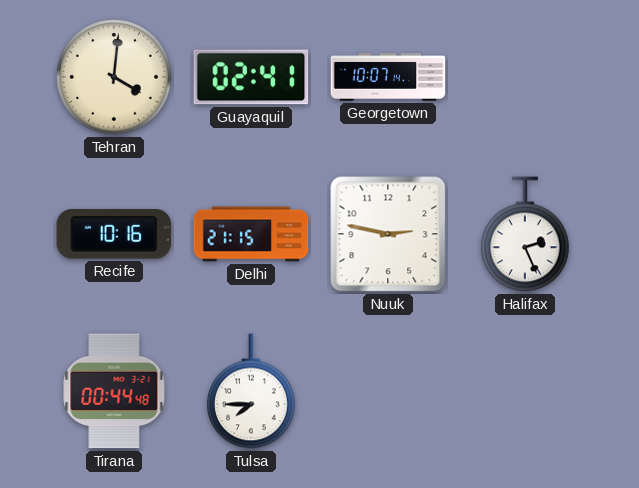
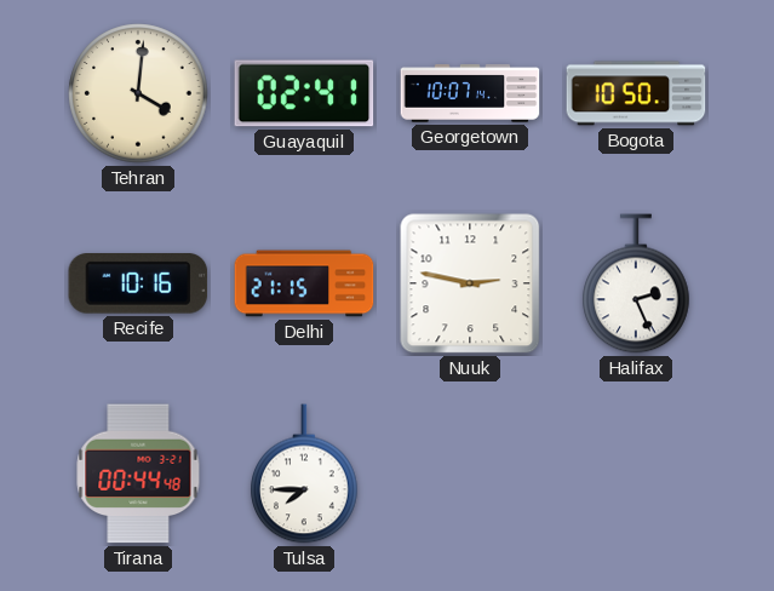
Bogota: none -> 10:50 (636, 93)
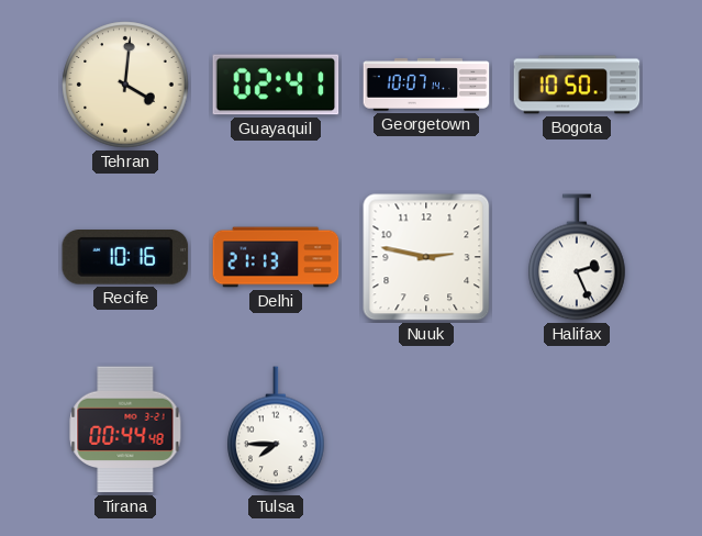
Delhi: 21:15 -> 21:13 (276, 257)
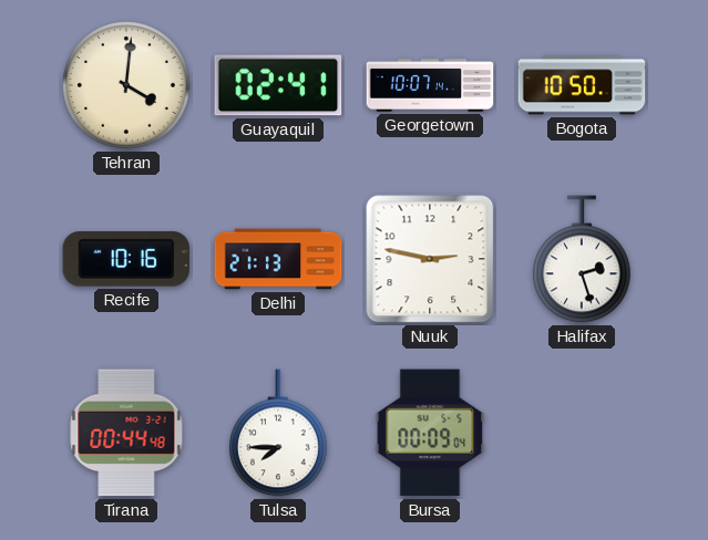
Halifax: 2:26 -> 2:27 (582, 259)
Bursa: none -> 00:09 (430, 433)
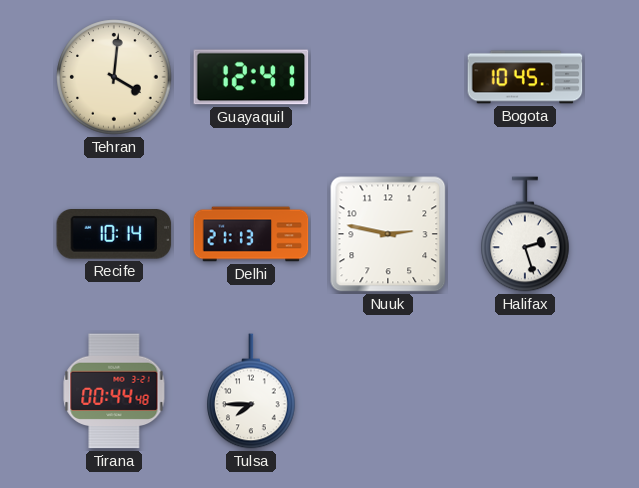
Guayaquil: 02:41 -> 12:41 (251, 77)
Georgetown: 10:07 -> none (430, 85)
Bogota: 10:50 -> 10:45 (525, 77)
Recife: 10:16 -> 10:14 (114, 235)
Bursa: 00:09 -> none (430, 433)
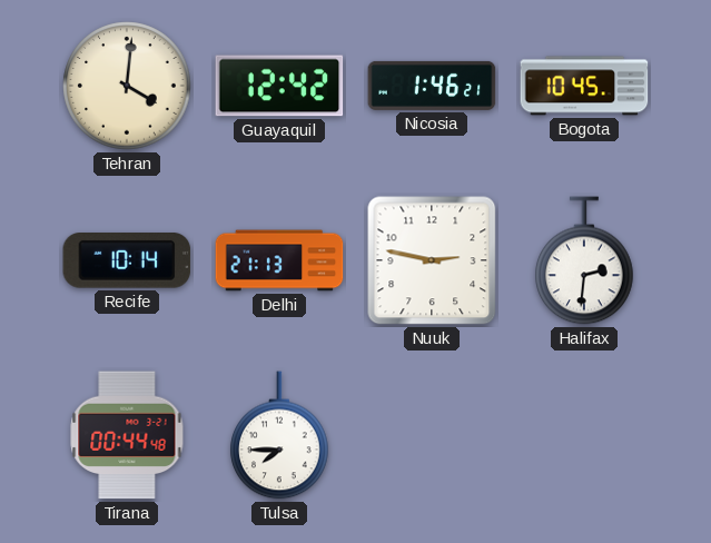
Guayaquil: 12:41 -> 12:42 (279, 86)
Nicosia: none -> 1:46 (432, 86)
Halifax: 2:27 -> 2:31 (584, 260)
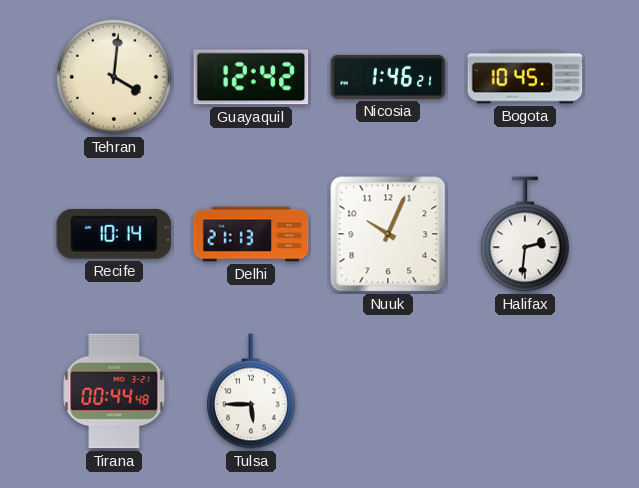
Nuuk: 2:47 -> 10:04 (388, 234)
Tulsa: 7:45 -> 5:45 (251, 391)
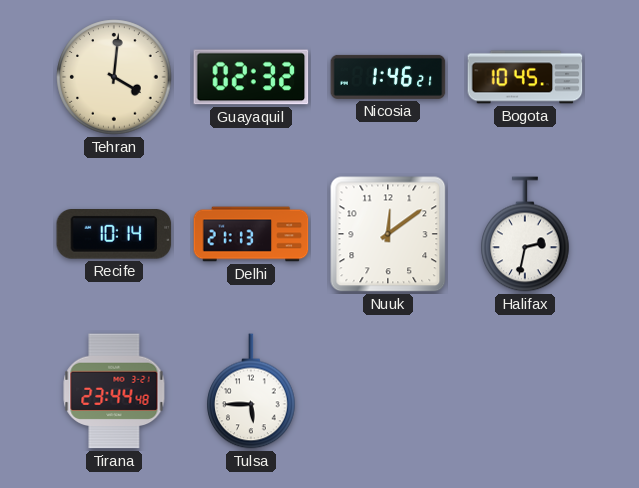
Guayaquil: 12:42 -> 02:32 (251, 77)
Nuuk: 10:04 -> 12:09 (388, 234)
Halifax: 2:31 -> 2:32 (525, 234)
Tirana: 00:44 -> 23:44 (114, 391)
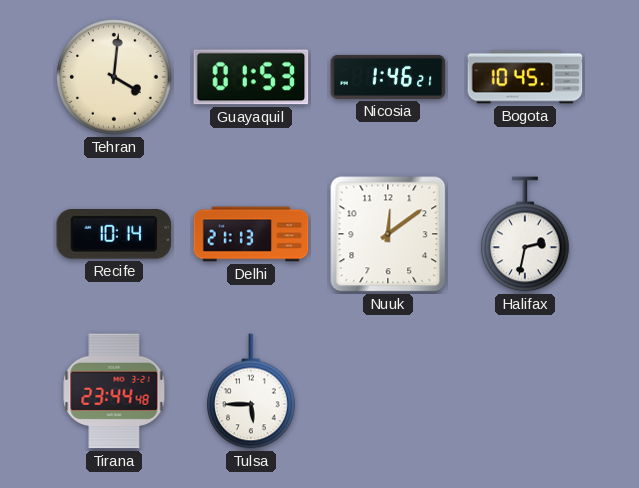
Guayaquil: 02:32 -> 01:53 (251, 77)
